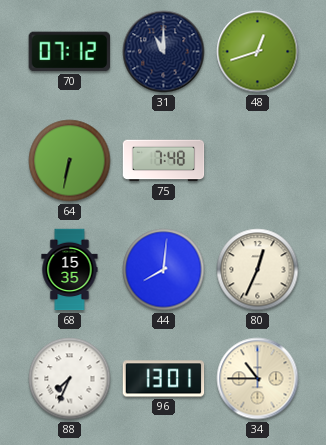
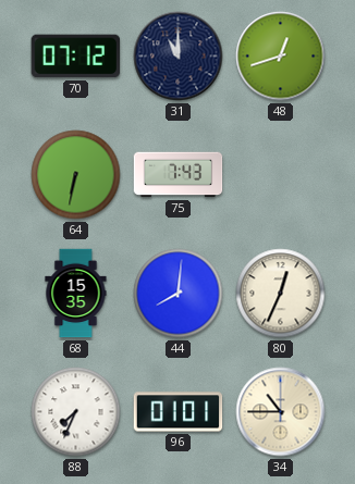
75: 7:48 -> 7:43 (179, 175)
96: 13:01 -> 01:01 (179, 412)
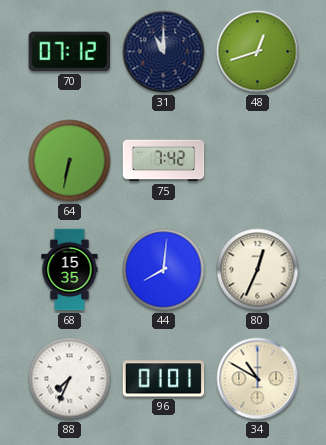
75: 7:43 -> 7:42 (164, 161)
34: 10:45 -> 10:50 (258, 379)
